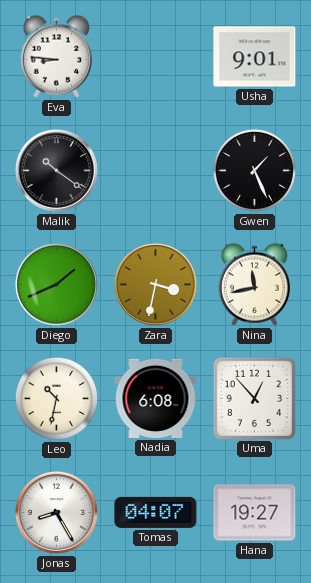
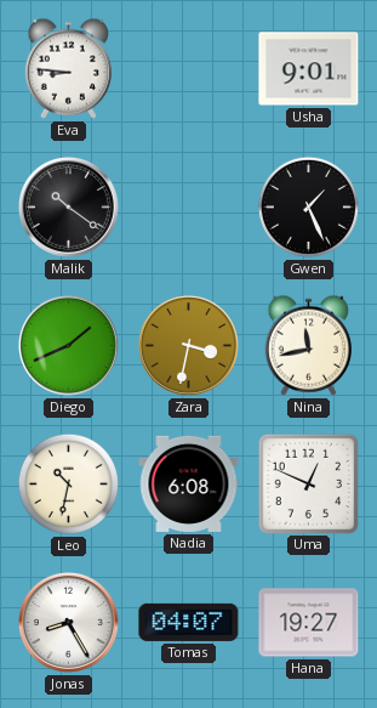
Uma: 12:53 -> 12:49 (308, 483)
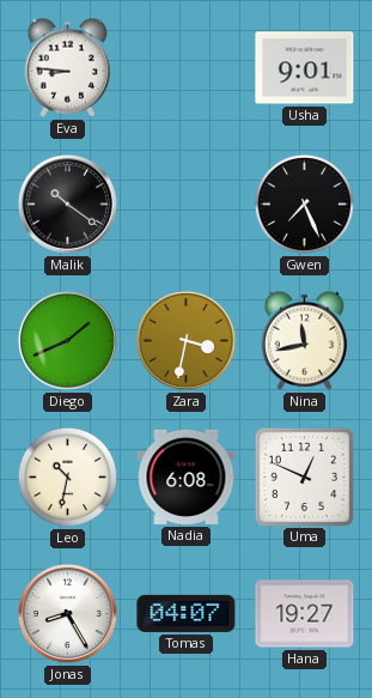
Gwen: 1:26 -> 7:26 (304, 204)
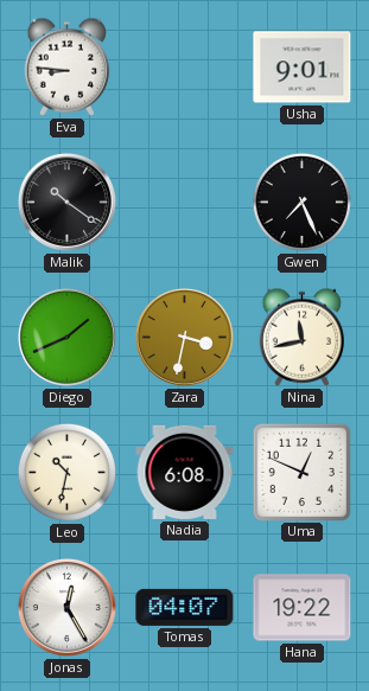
Jonas: 8:25 -> 12:25 (66, 607)
Hana: 19:27 -> 19:22 (303, 608)
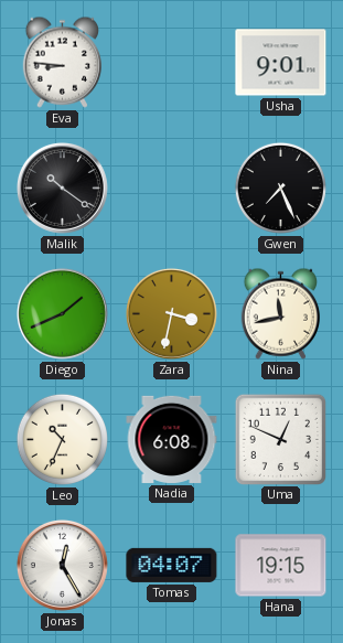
Leo: 10:32 -> 10:34 (62, 439)
Hana: 19:22 -> 19:15 (281, 566)
